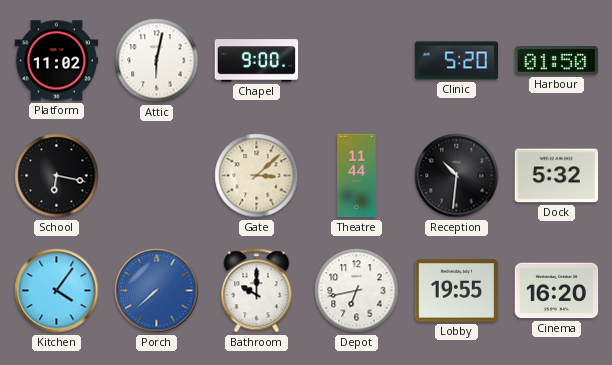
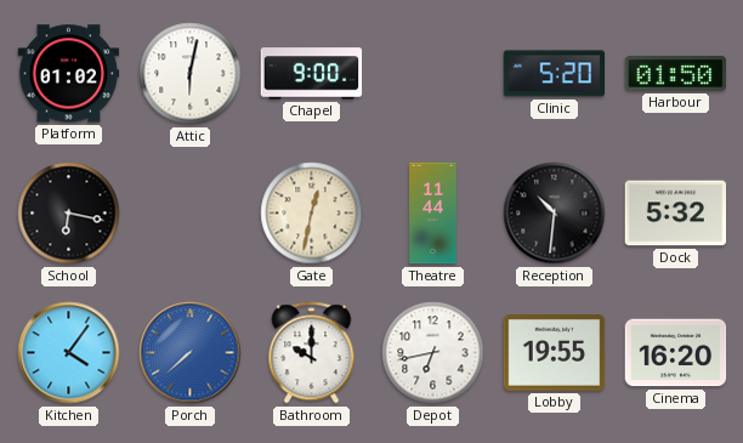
Platform: 11:02 -> 01:02 (69, 74)
Gate: 3:08 -> 12:32 (312, 214)
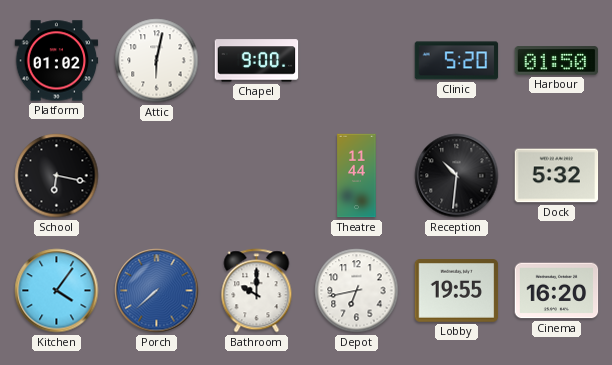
Gate: 12:32 -> none (312, 214)
